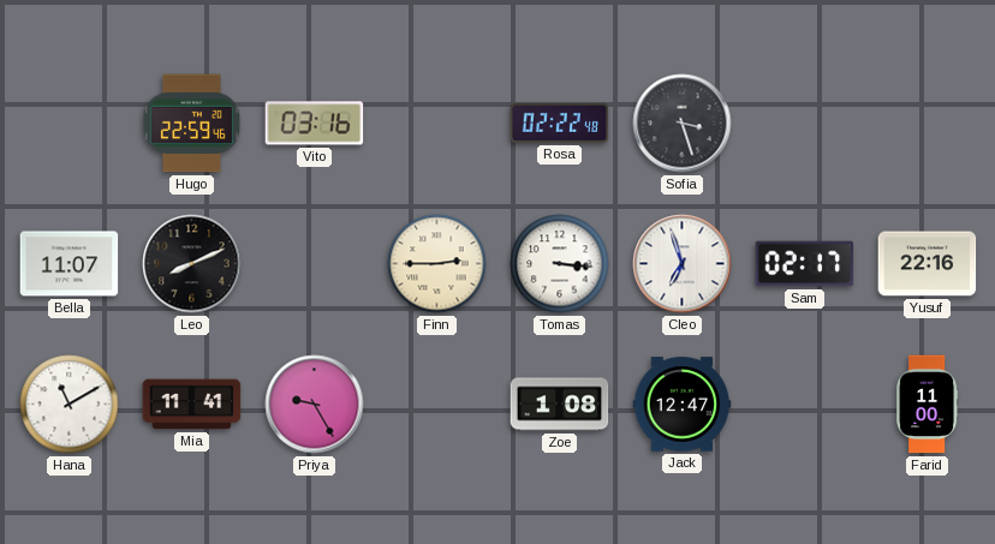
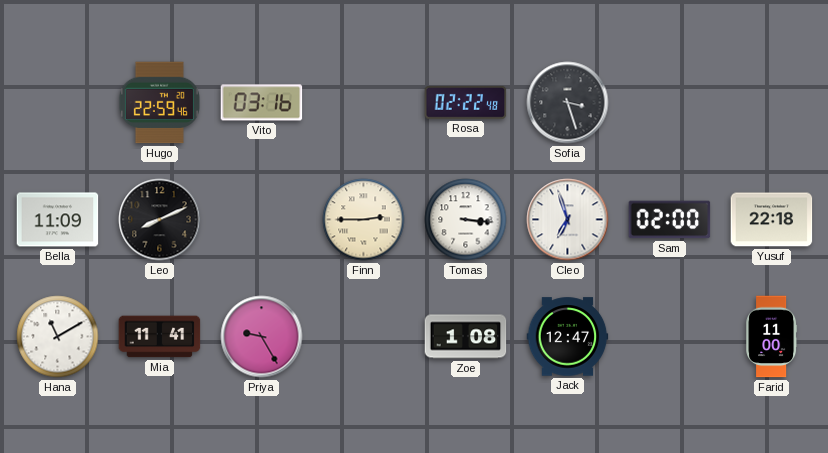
Bella: 11:07 -> 11:09 (58, 220)
Sam: 02:17 -> 02:00 (670, 220)
Yusuf: 22:16 -> 22:18 (772, 220)
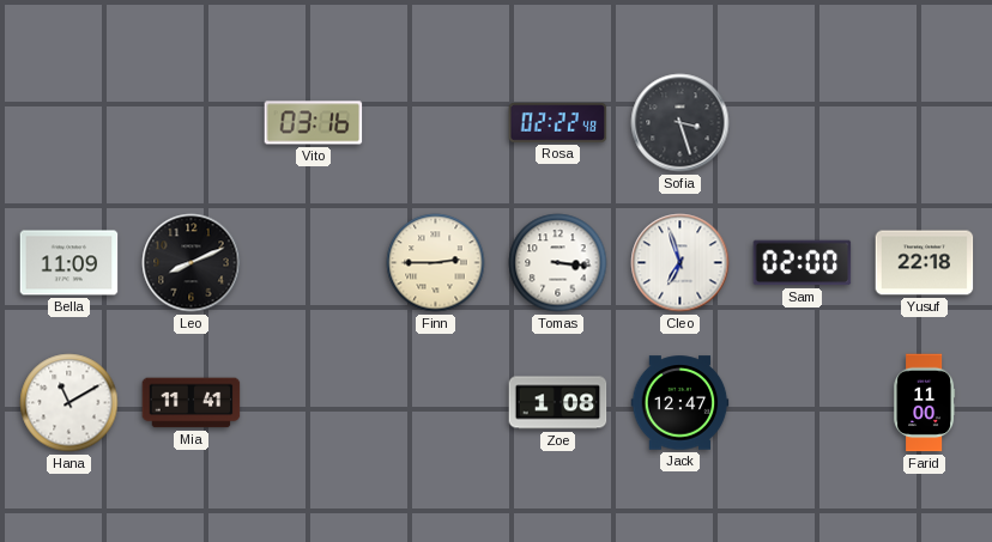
Hugo: 22:59 -> none (159, 103)
Priya: 9:25 -> none (262, 337)
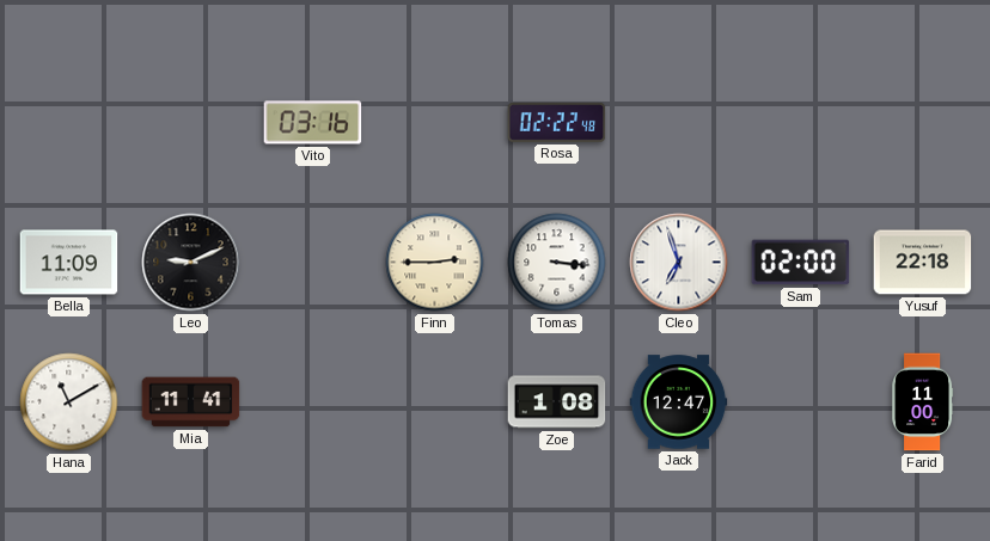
Sofia: 3:27 -> none (681, 123)
Leo: 8:11 -> 9:11 (191, 263)
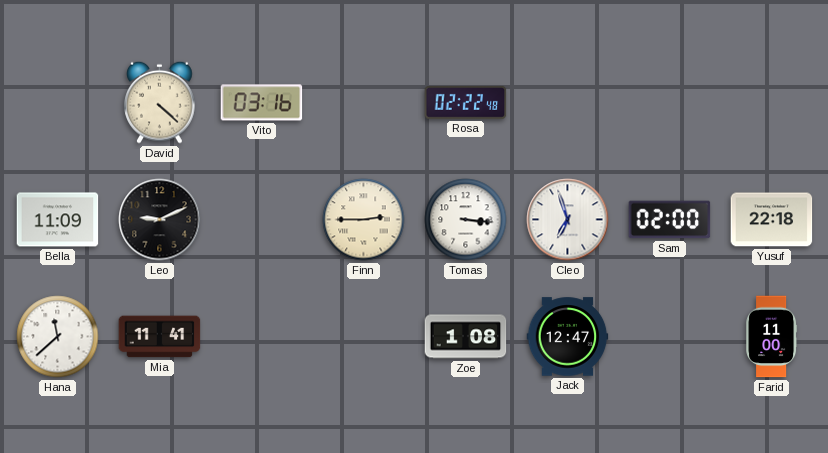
David: none -> 4:22 (160, 102)
Hana: 11:10 -> 11:38 (58, 337)
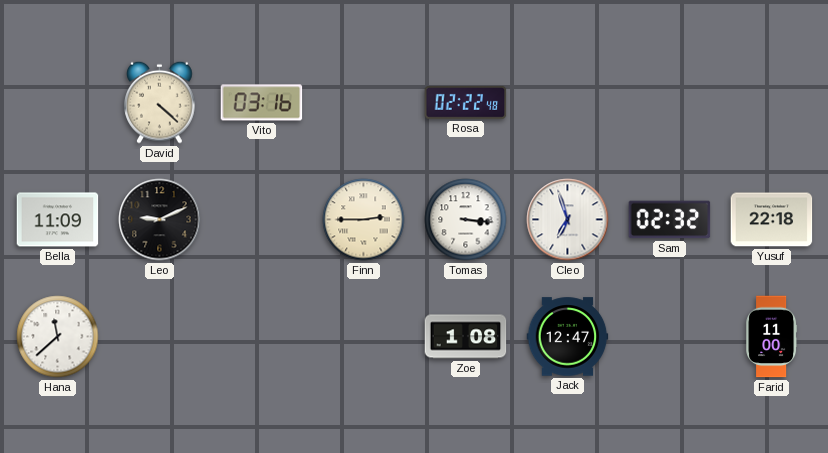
Sam: 02:00 -> 02:32 (670, 220)
Mia: 11:41 -> none (160, 337)
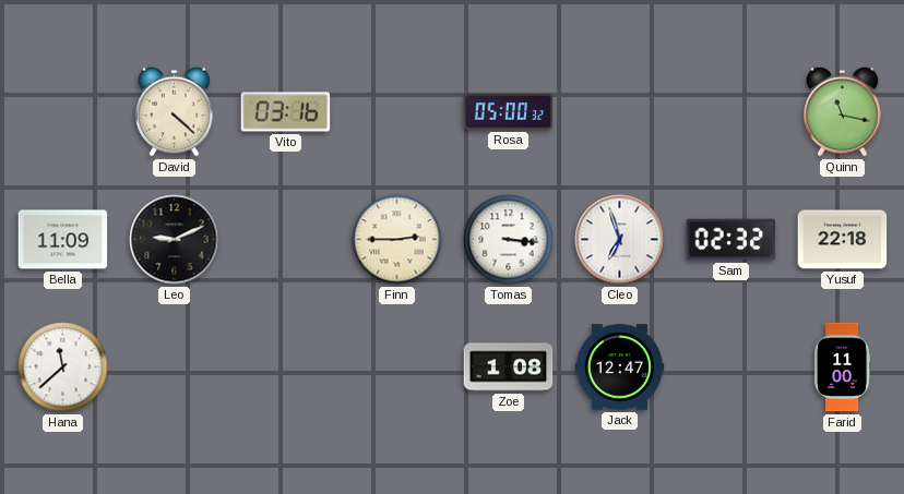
Rosa: 02:22 -> 05:00 (509, 111)
Quinn: none -> 11:17 (843, 111)
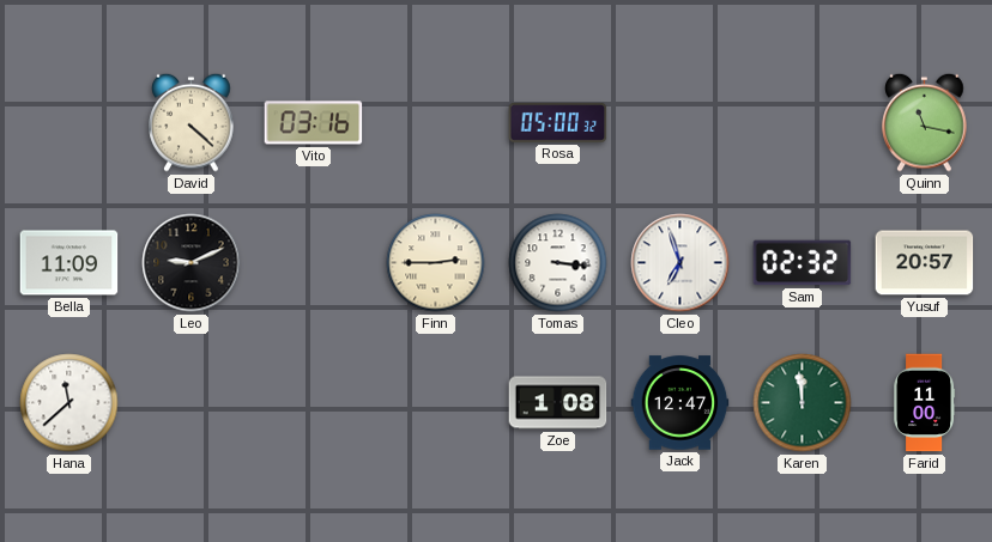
Yusuf: 22:18 -> 20:57 (925, 263)
Karen: none -> 11:59 (803, 403)
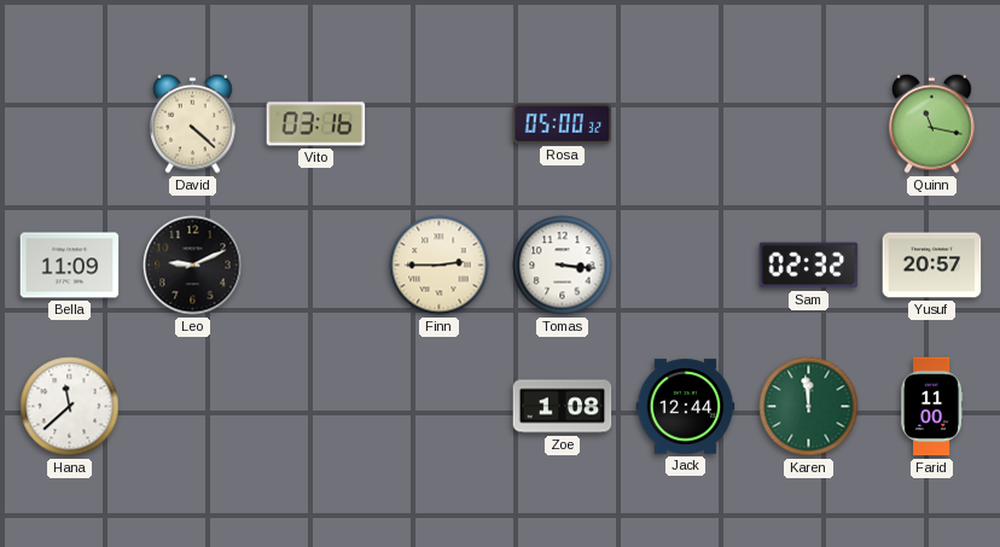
Cleo: 6:57 -> none (681, 263)
Jack: 12:47 -> 12:44 (686, 407)
